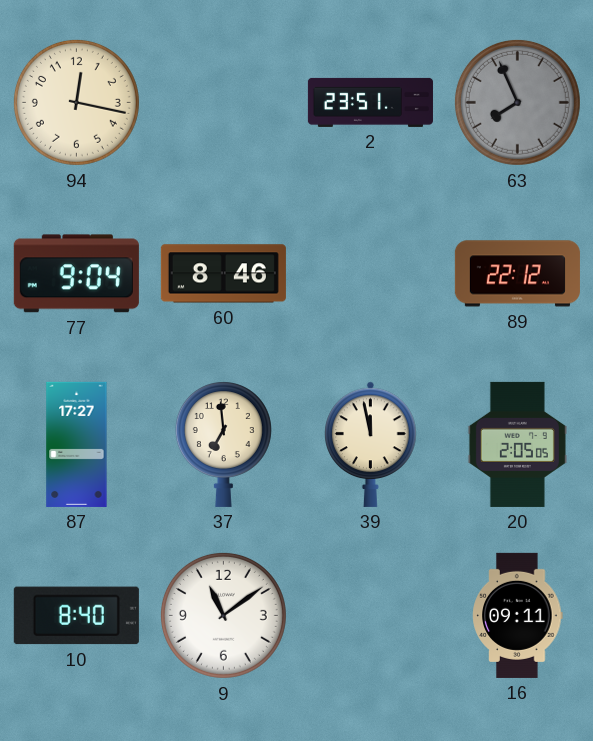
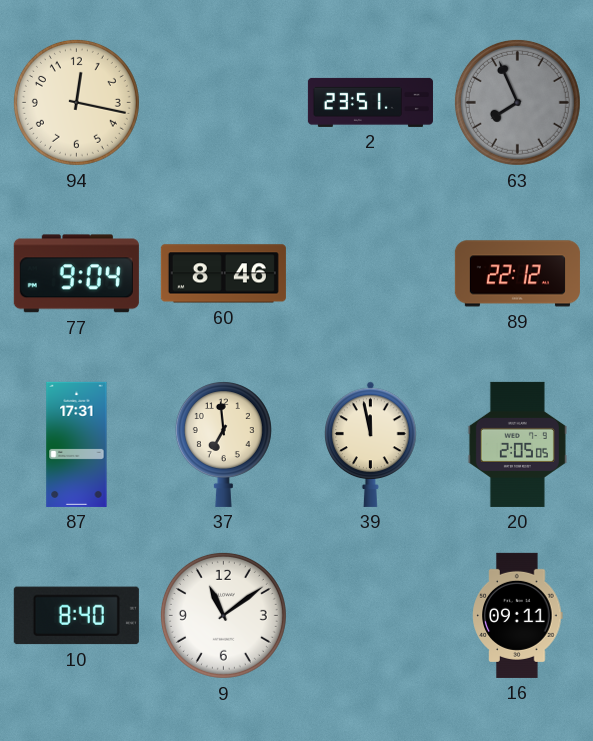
87: 17:27 -> 17:31 (77, 444)
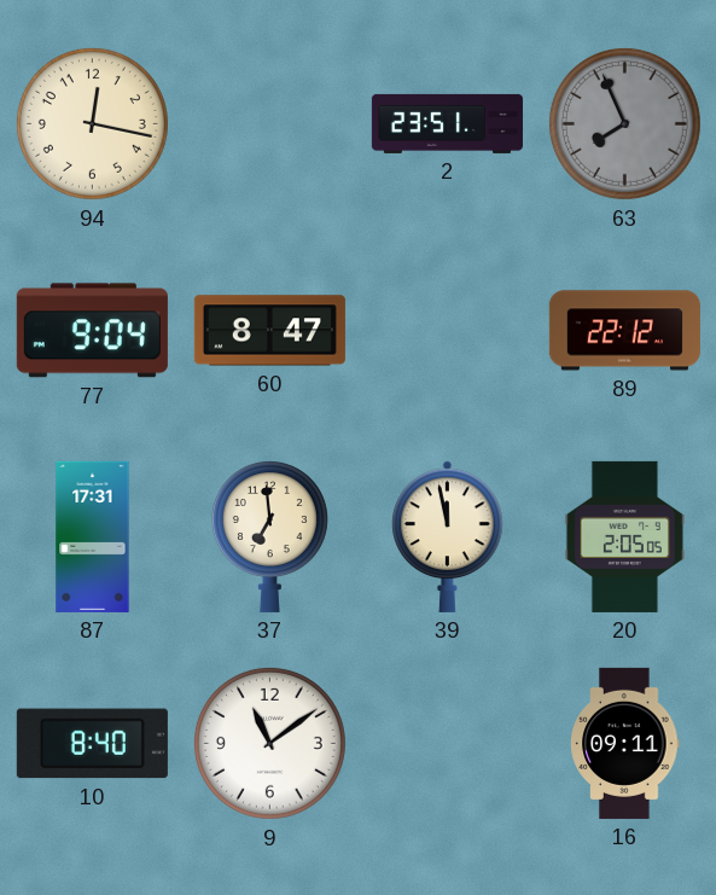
60: 8:46 -> 8:47 (269, 331)
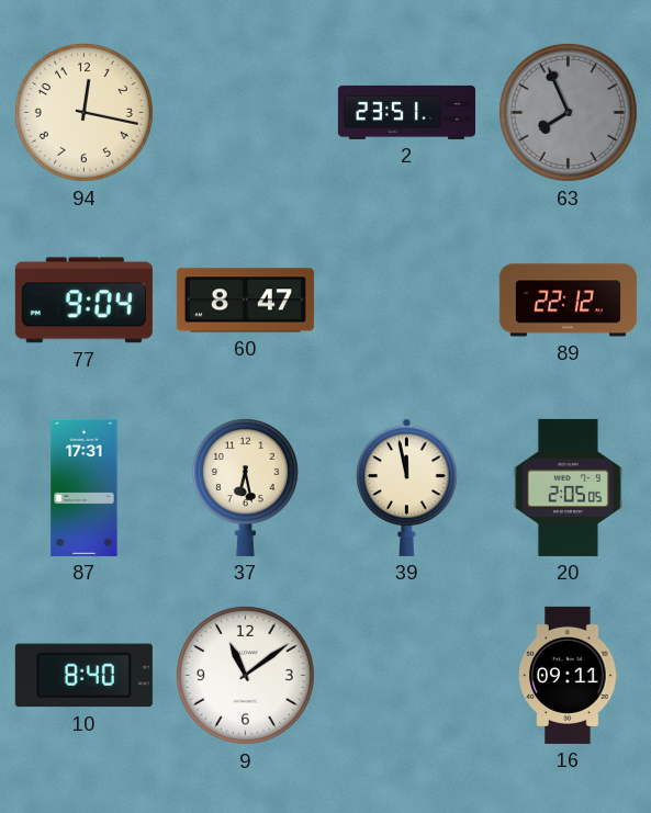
37: 6:59 -> 6:28 (245, 487)
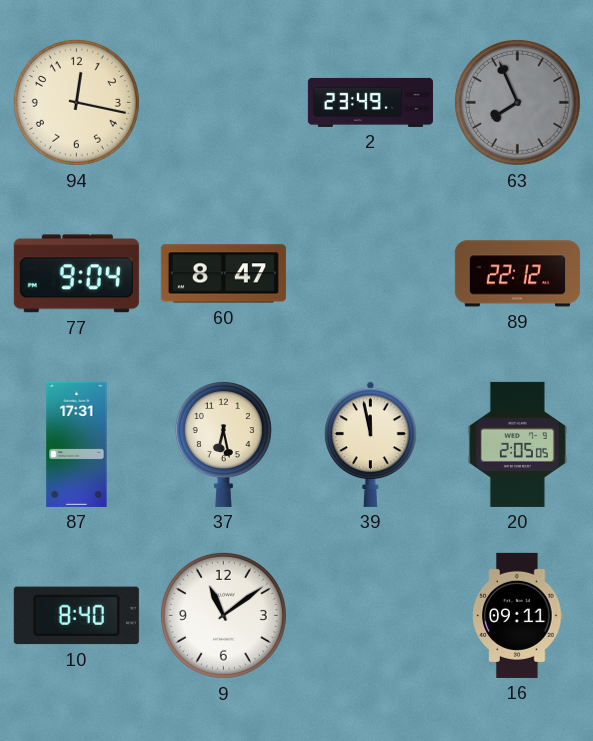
2: 23:51 -> 23:49 (370, 102)
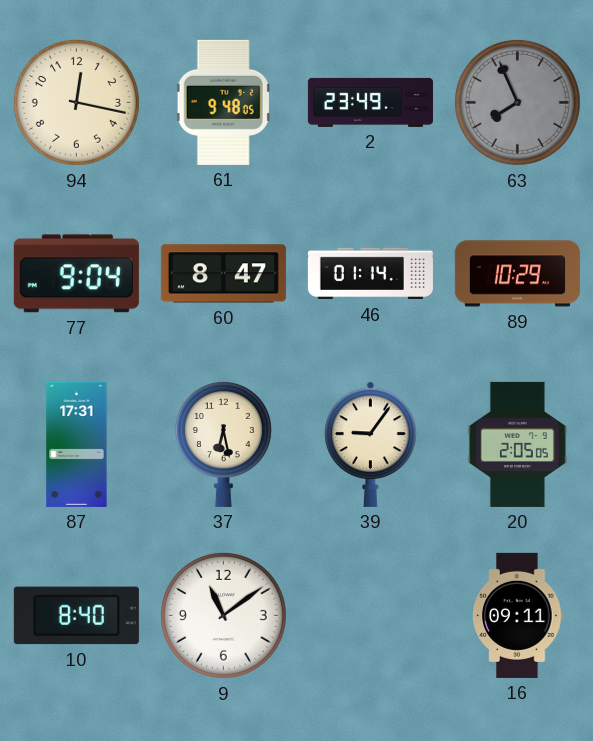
61: none -> 9:48 (224, 102)
46: none -> 01:14 (370, 274)
89: 22:12 -> 10:29 (517, 274)
39: 11:58 -> 9:06 (371, 444)
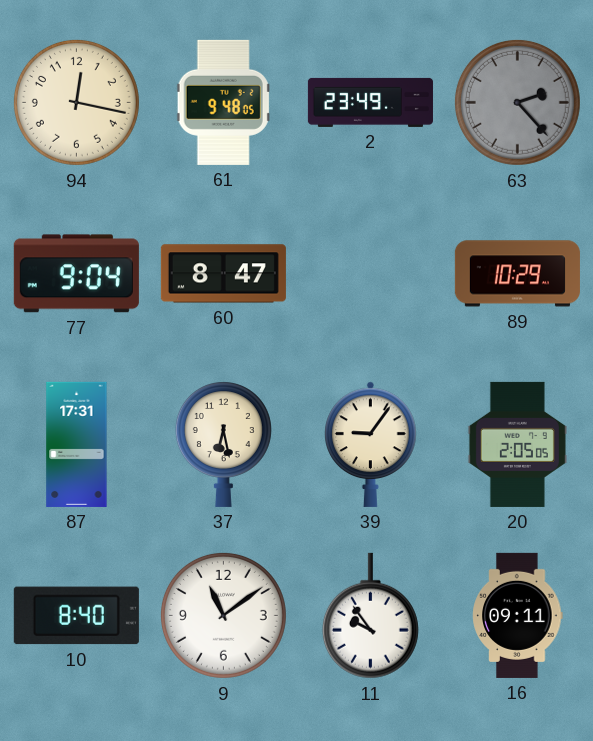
63: 7:56 -> 2:23 (517, 102)
46: 01:14 -> none (370, 274)
11: none -> 9:54 (370, 616)
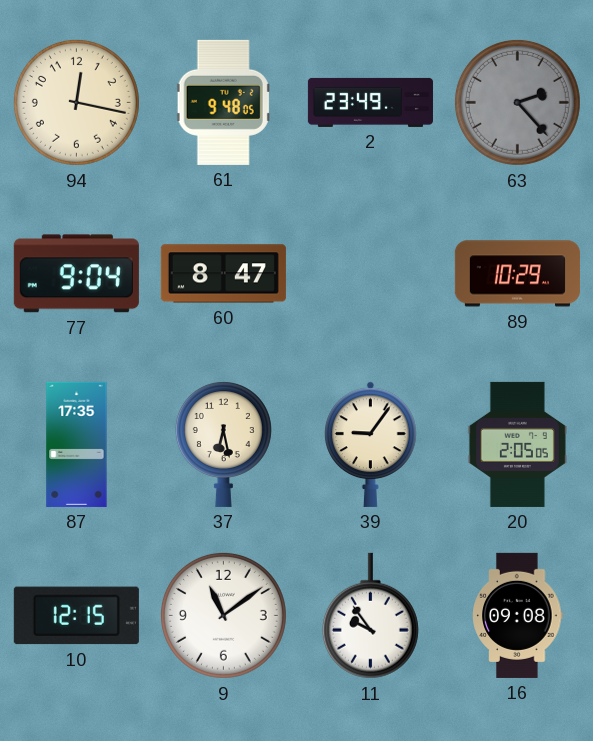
87: 17:31 -> 17:35 (77, 444)
10: 8:40 -> 12:15 (76, 616)
16: 09:11 -> 09:08 (518, 615)
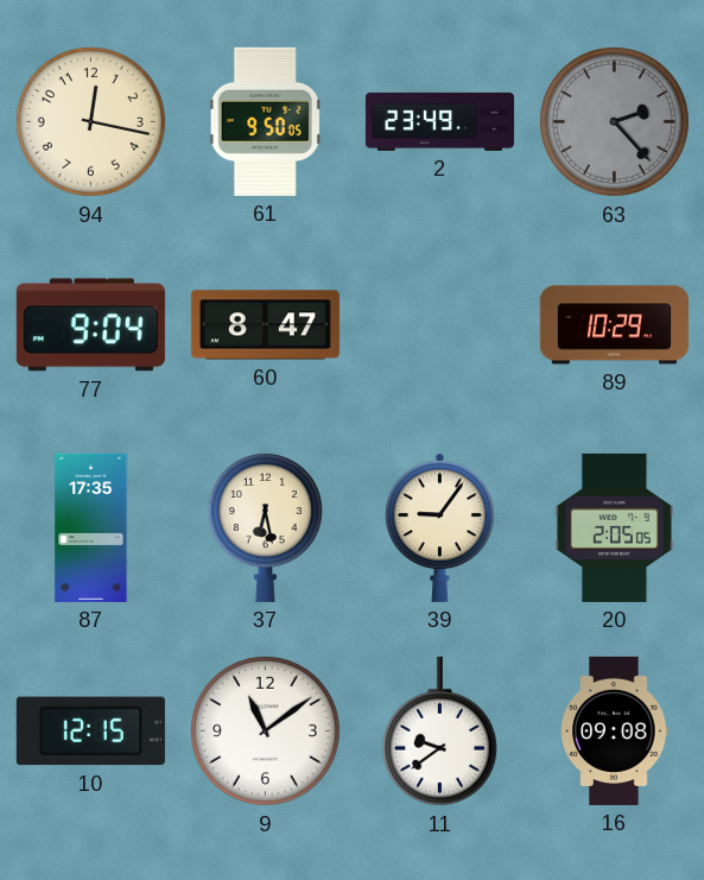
61: 9:48 -> 9:50 (266, 121)
11: 9:54 -> 9:39 (439, 732)
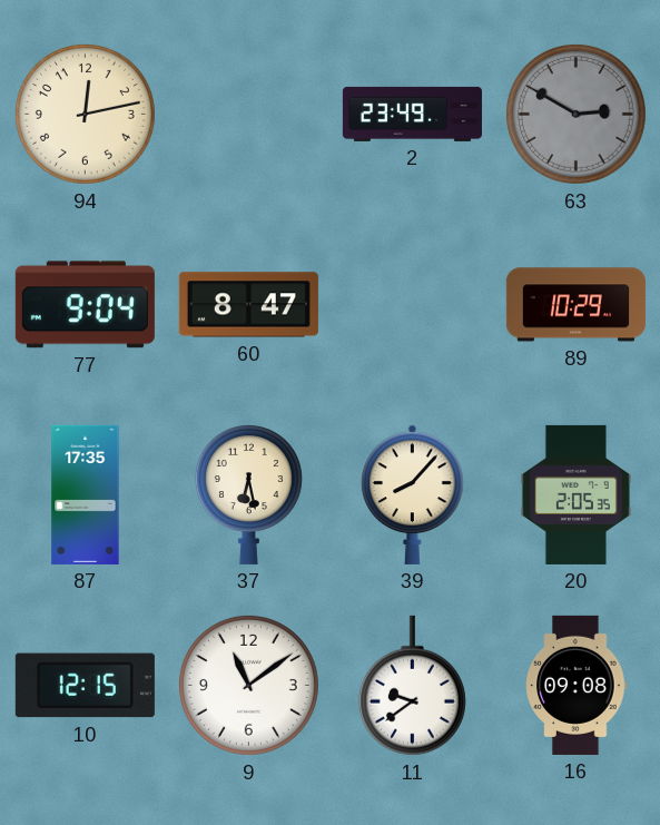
94: 12:17 -> 12:13 (85, 114)
61: 9:50 -> none (266, 121)
63: 2:23 -> 2:50 (575, 114)
39: 9:06 -> 8:07 (413, 494)
20: 2:05:05 -> 2:05:35 (575, 494)
